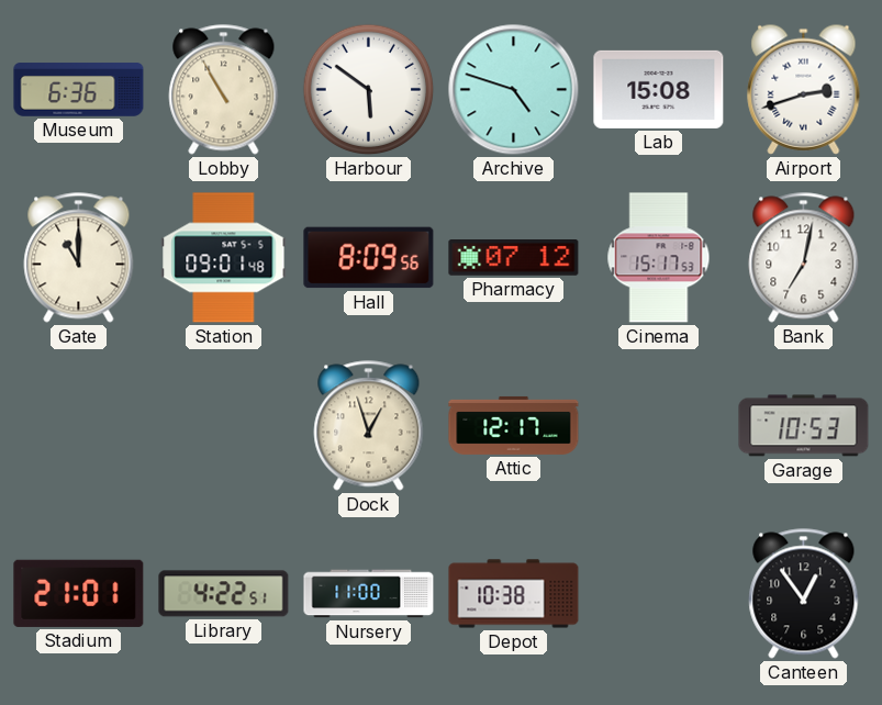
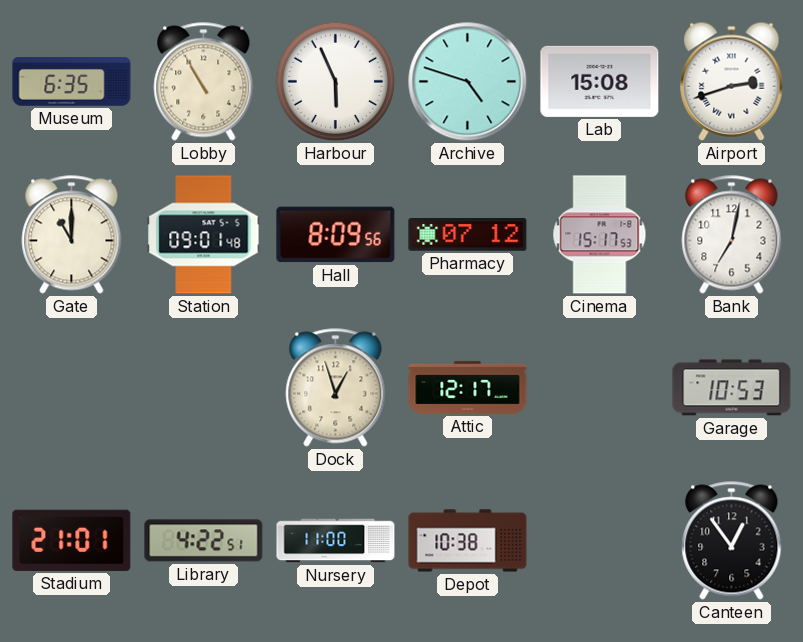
Museum: 6:36 -> 6:35 (72, 82)
Harbour: 5:51 -> 5:56 (336, 82)
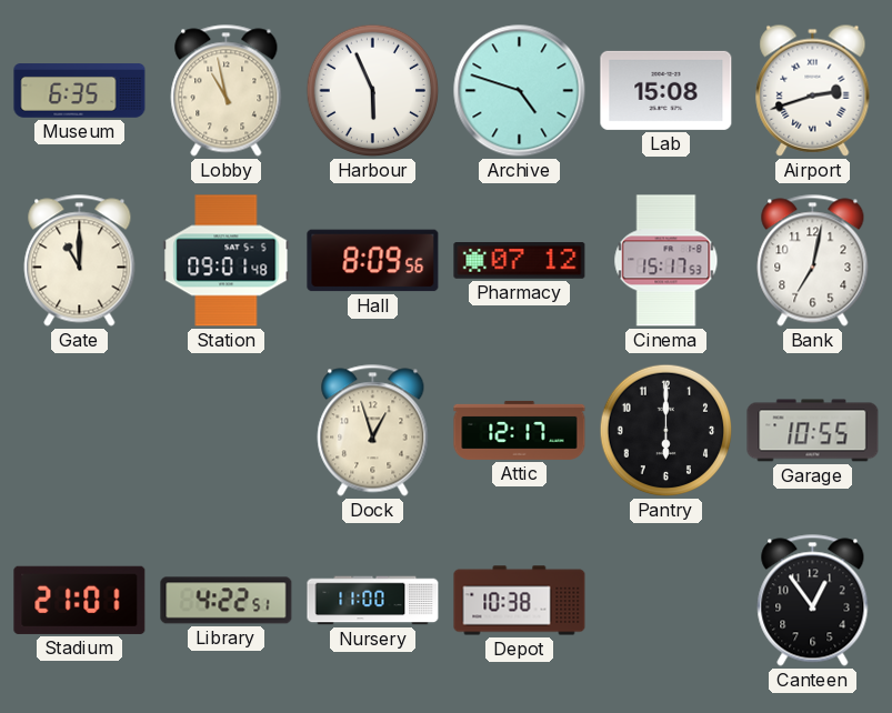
Lobby: 10:55 -> 10:58 (227, 91)
Pantry: none -> 6:00 (667, 431)
Garage: 10:53 -> 10:55 (813, 431)
